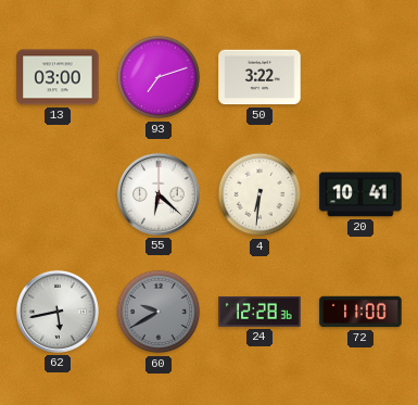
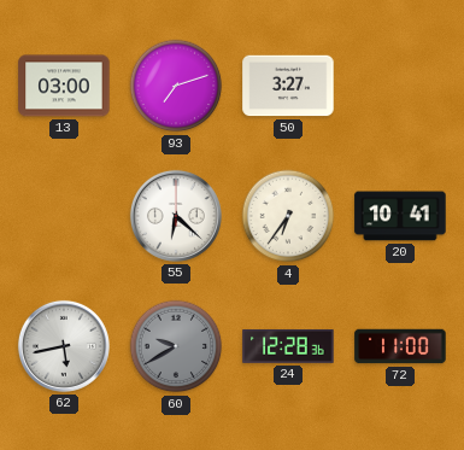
50: 3:22 -> 3:27 (288, 86)
4: 6:31 -> 6:36 (288, 216)
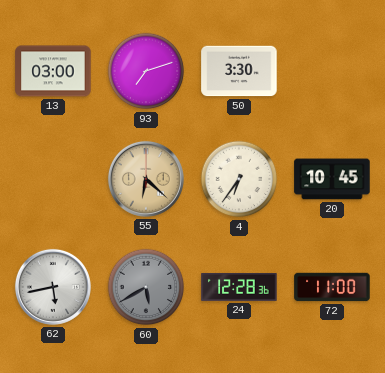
50: 3:27 -> 3:30 (239, 71)
55 dial: white -> champagne (146, 179)
20: 10:41 -> 10:45 (332, 179)
60: 9:40 -> 5:40 (146, 287)
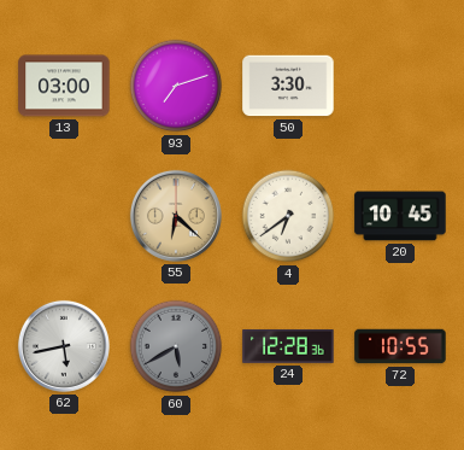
4: 6:36 -> 6:39 (288, 216)
72: 11:00 -> 10:55 (400, 346)
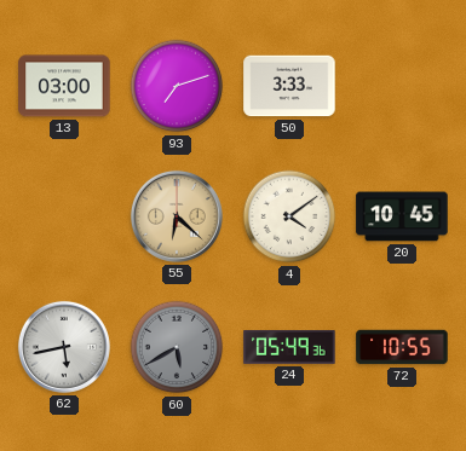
50: 3:30 -> 3:33 (289, 86)
4: 6:39 -> 4:09 (289, 216)
24: 12:28 -> 05:49 (289, 347)
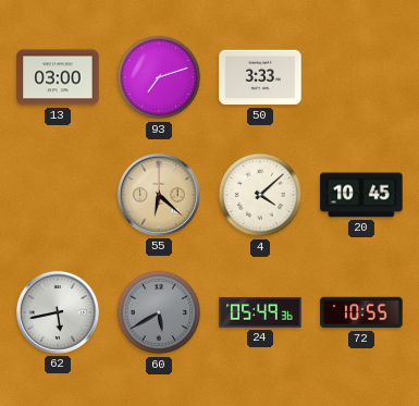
4: 4:09 -> 4:08 (260, 195)
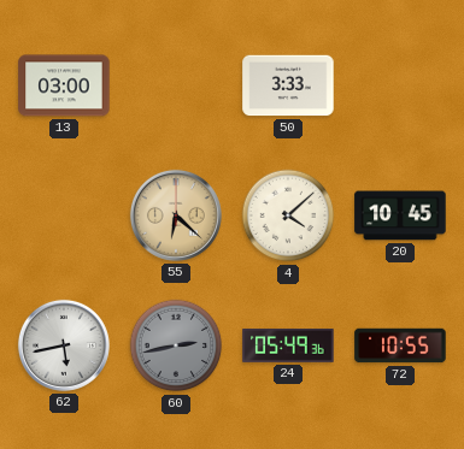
93: 7:12 -> none (159, 77)
60: 5:40 -> 2:43 (176, 345)
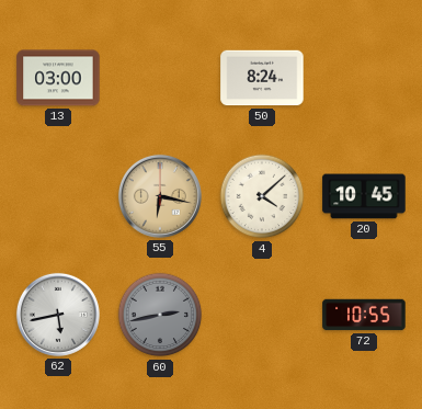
50: 3:33 -> 8:24 (262, 78)
55: 6:22 -> 6:17 (160, 196)
24: 05:49 -> none (288, 345)
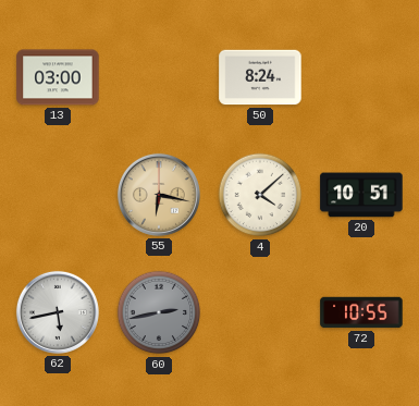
20: 10:45 -> 10:51 (361, 195)
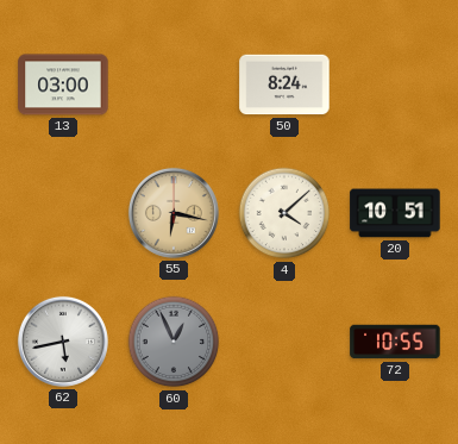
60: 2:43 -> 12:56 (174, 342)
